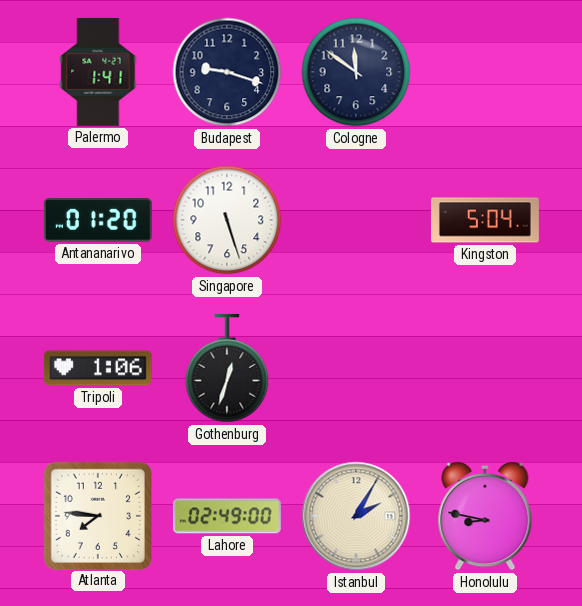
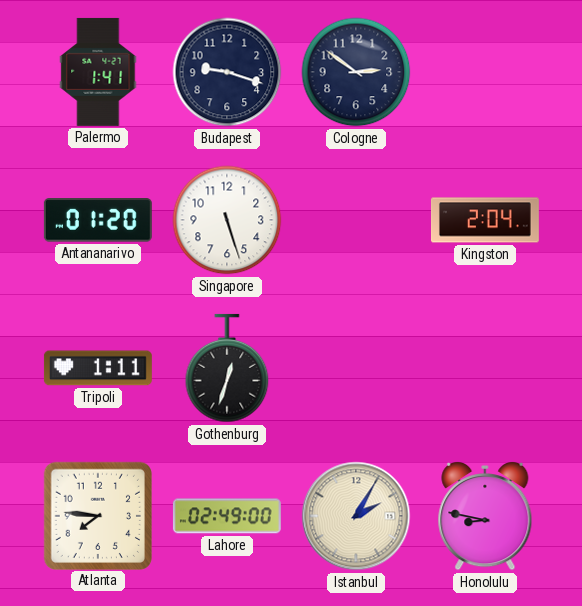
Cologne: 11:51 -> 2:51 (356, 72)
Kingston: 5:04 -> 2:04 (485, 220)
Tripoli: 1:06 -> 1:11 (98, 368)
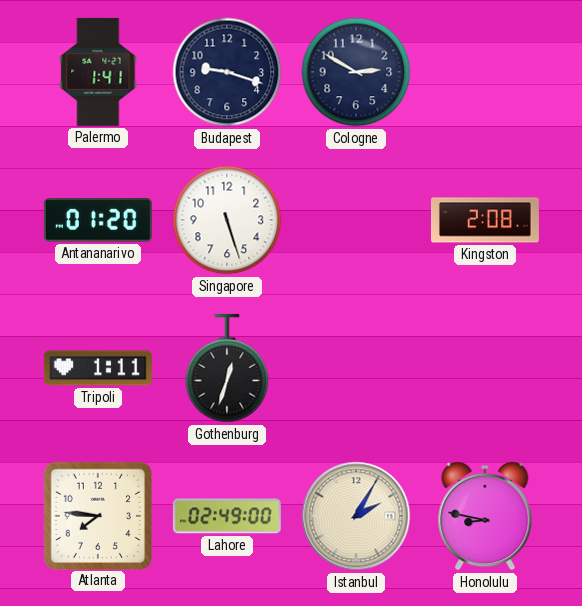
Cologne: 2:51 -> 2:50 (356, 72)
Kingston: 2:04 -> 2:08 (485, 220)
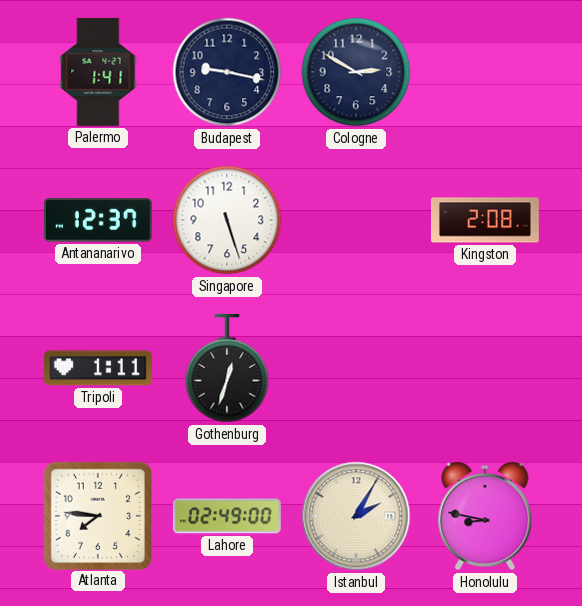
Budapest: 9:18 -> 9:17 (227, 72)
Antananarivo: 01:20 -> 12:37 (98, 220)
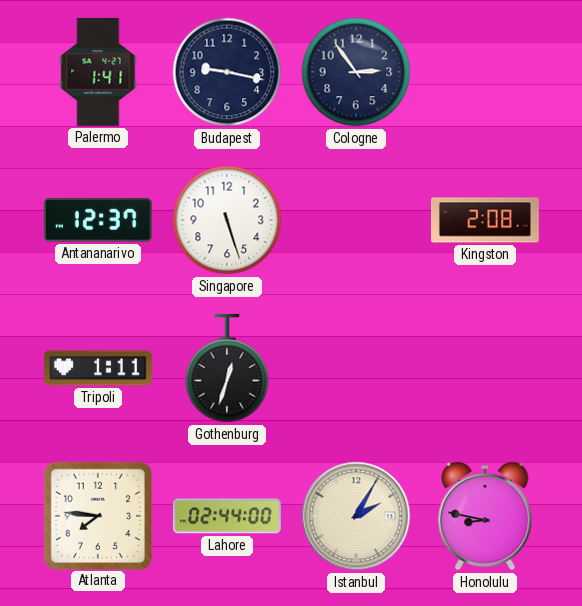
Cologne: 2:50 -> 2:54 (356, 72)
Lahore: 02:49 -> 02:44 (227, 516)
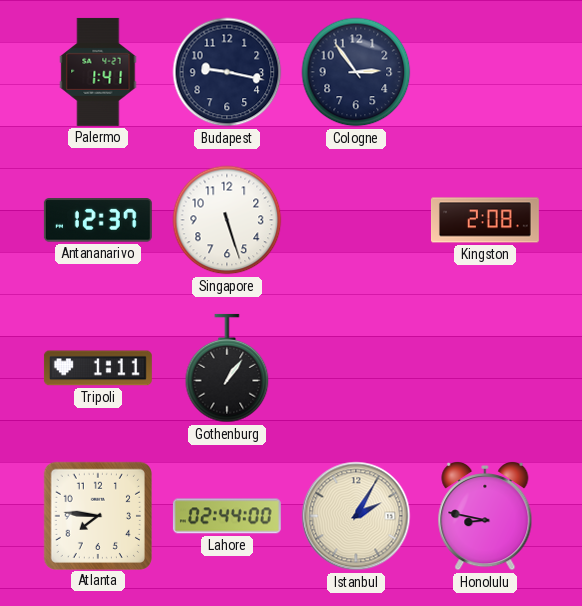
Gothenburg: 12:33 -> 1:06 (227, 368)
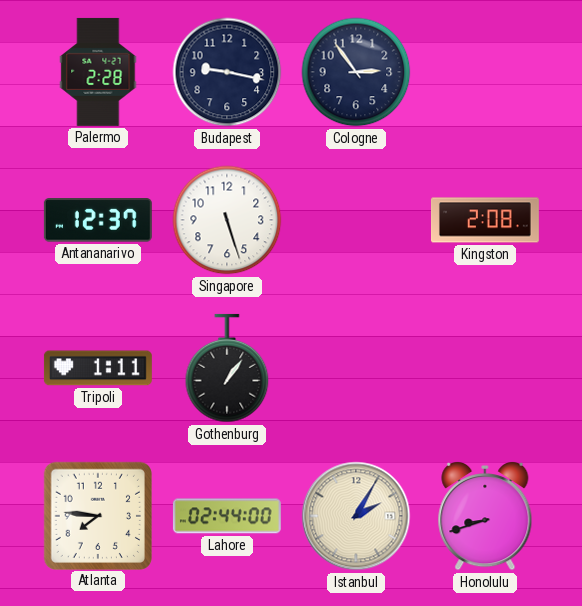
Palermo: 1:41 -> 2:28 (98, 72)
Honolulu: 8:47 -> 8:42 (485, 516)
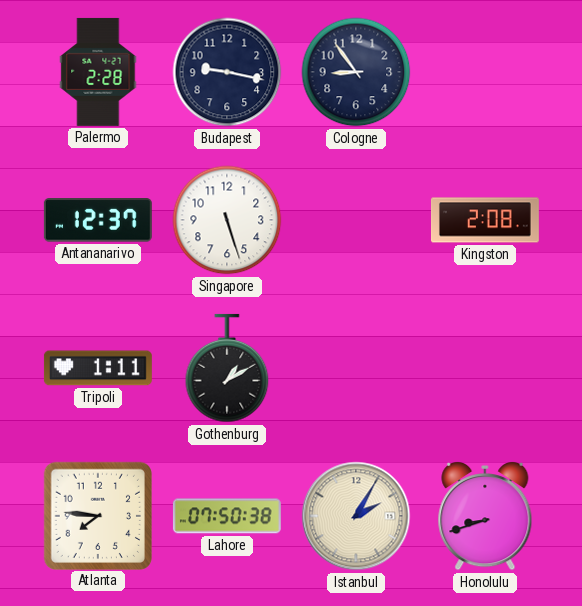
Cologne: 2:54 -> 8:54 (356, 72)
Gothenburg: 1:06 -> 1:10 (227, 368)
Lahore: 02:44 -> 07:50 (227, 516)
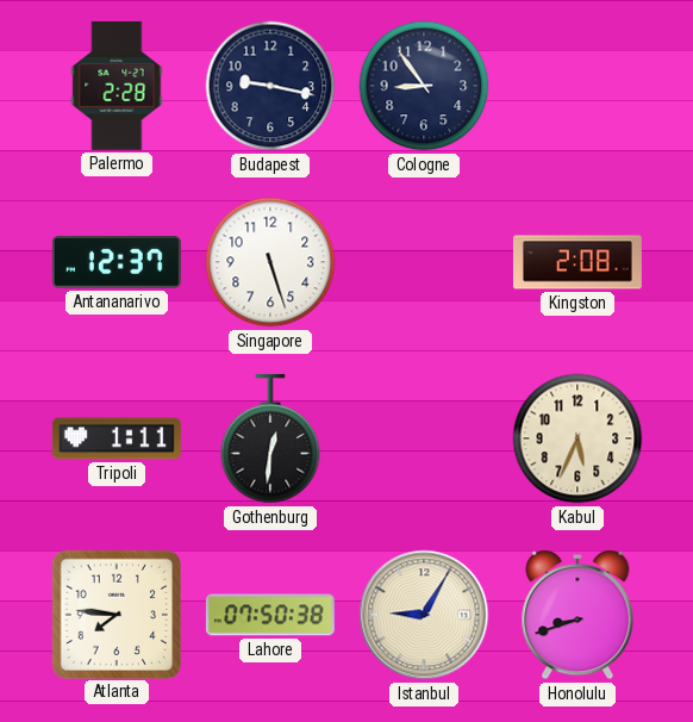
Gothenburg: 1:10 -> 12:31 (270, 438)
Kabul: none -> 5:34 (577, 438)
Istanbul: 2:05 -> 9:05 (424, 615)
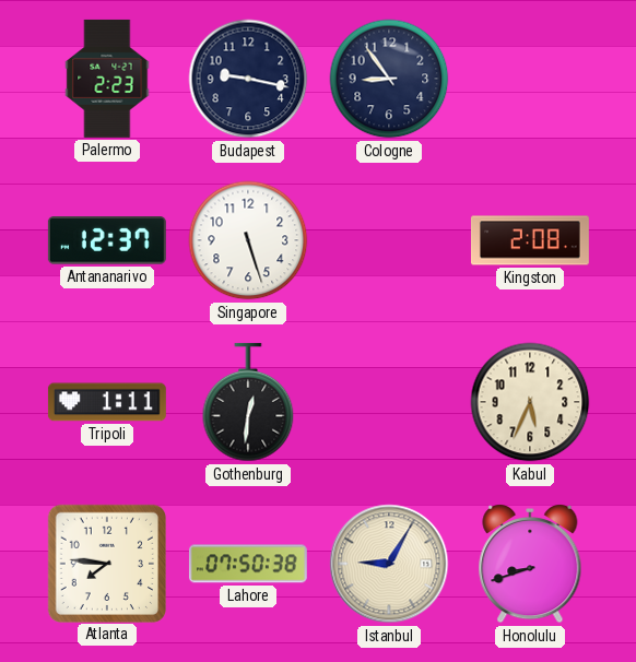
Palermo: 2:28 -> 2:23 (107, 79)
